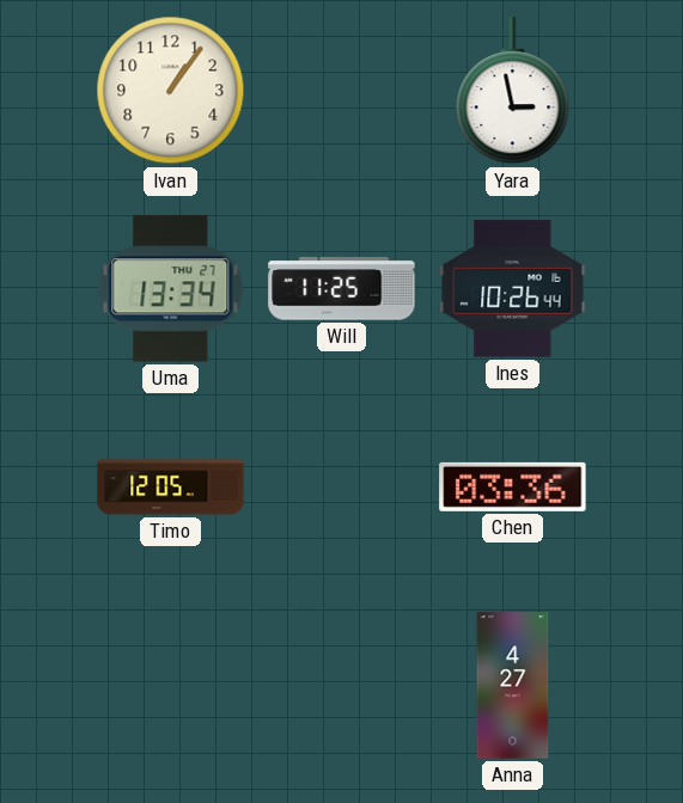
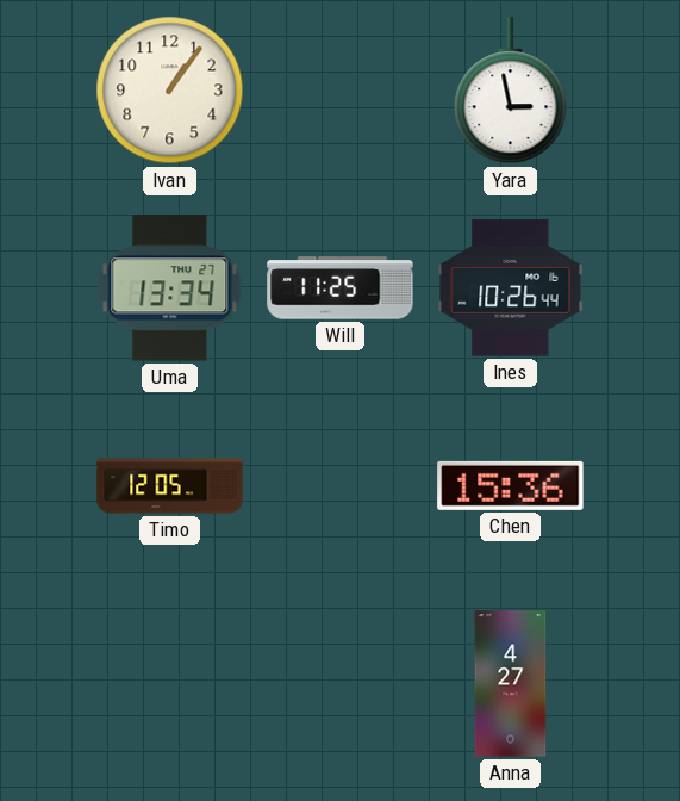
Chen: 03:36 -> 15:36 (511, 485)
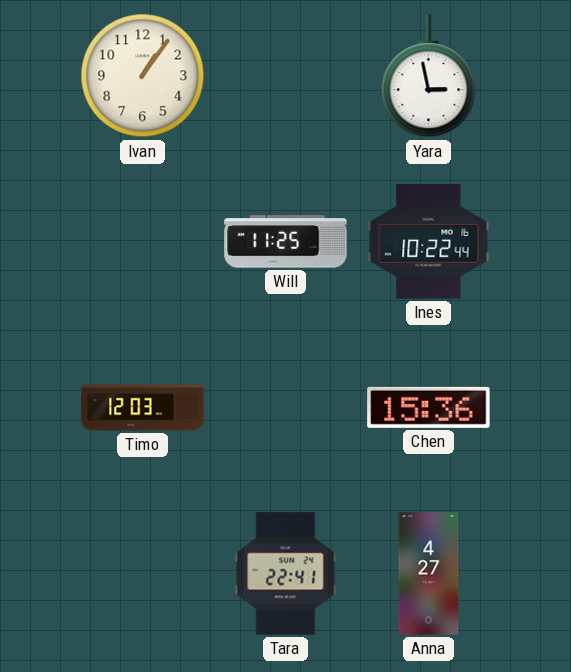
Uma: 13:34 -> none (170, 288)
Ines: 10:26 -> 10:22 (429, 242)
Timo: 12:05 -> 12:03 (143, 408)
Tara: none -> 22:41 (286, 574)
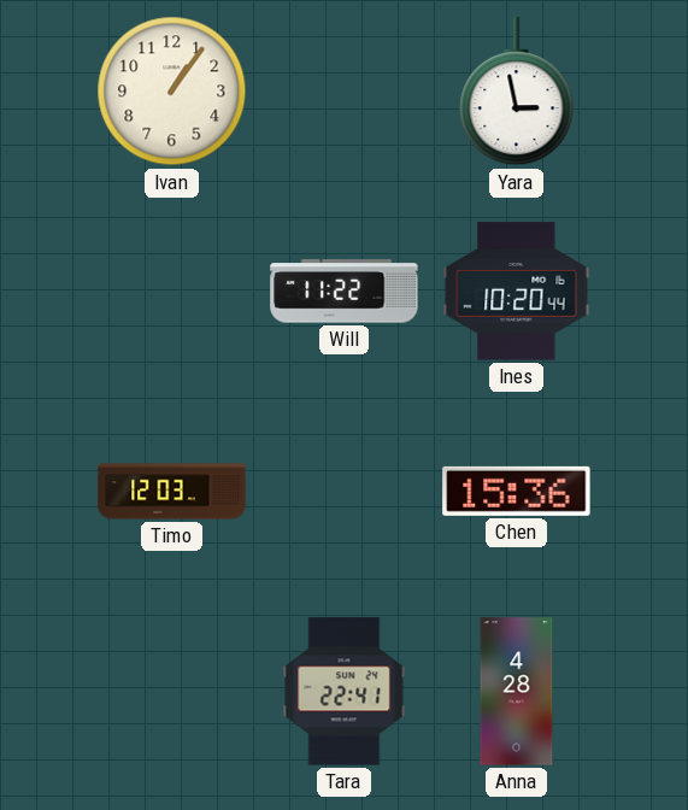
Will: 11:25 -> 11:22 (345, 292)
Ines: 10:22 -> 10:20 (517, 292)
Anna: 4:27 -> 4:28 (517, 692)
